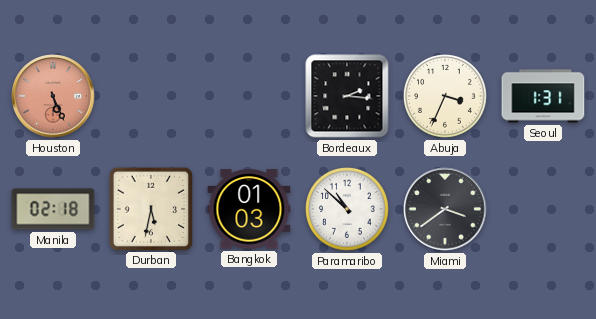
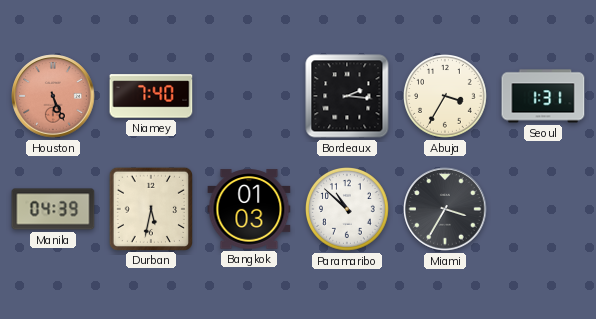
Niamey: none -> 7:40 (151, 96)
Abuja: 3:34 -> 3:35 (446, 97)
Manila: 02:18 -> 04:39 (53, 209)
Miami: 3:39 -> 3:35 (445, 209)
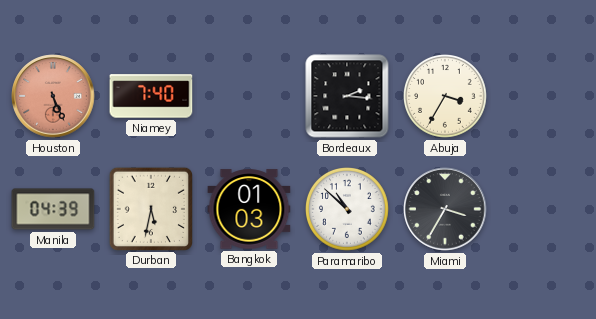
Seoul: 1:31 -> none (543, 96)
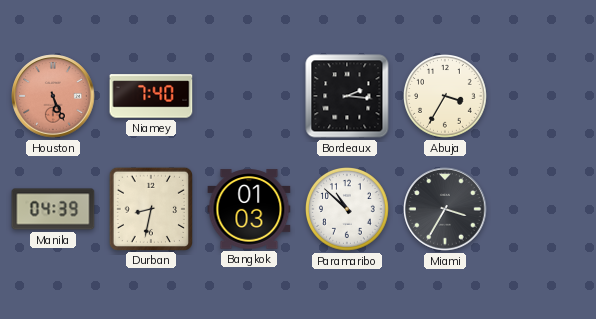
Durban: 5:32 -> 8:32 (150, 208)
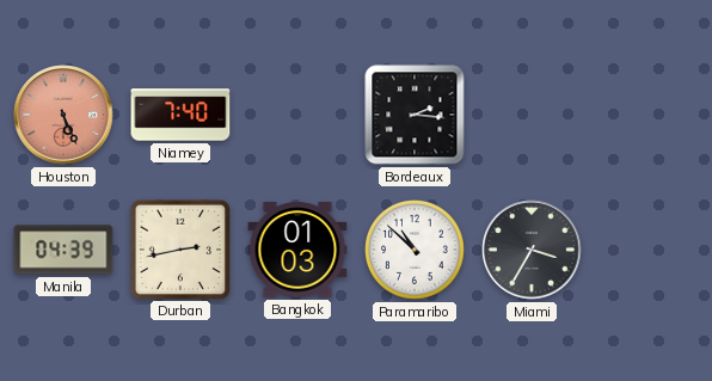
Abuja: 3:35 -> none (446, 97)
Durban: 8:32 -> 2:43 (179, 248)
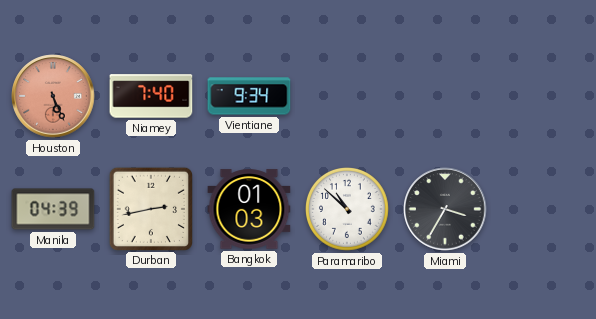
Vientiane: none -> 9:34 (249, 96)
Bordeaux: 2:16 -> none (415, 115)
